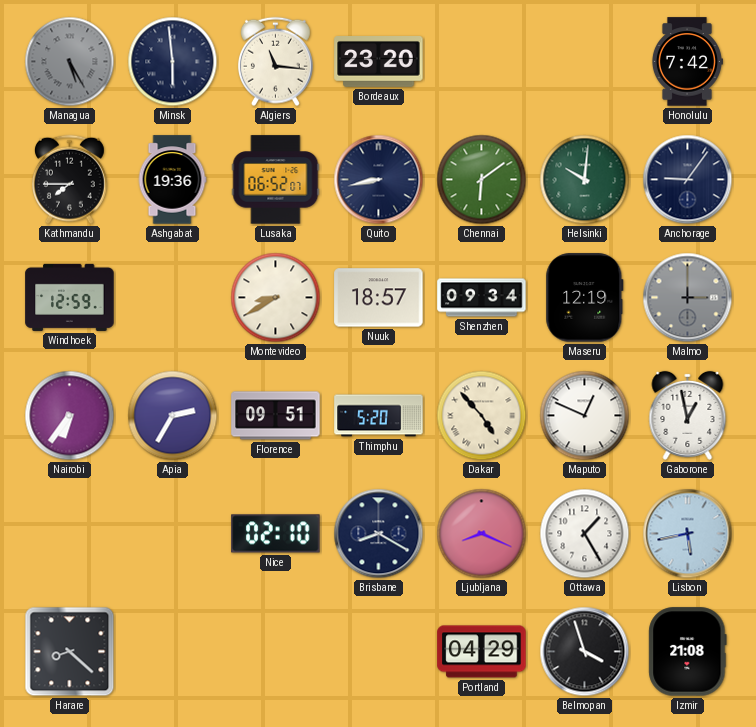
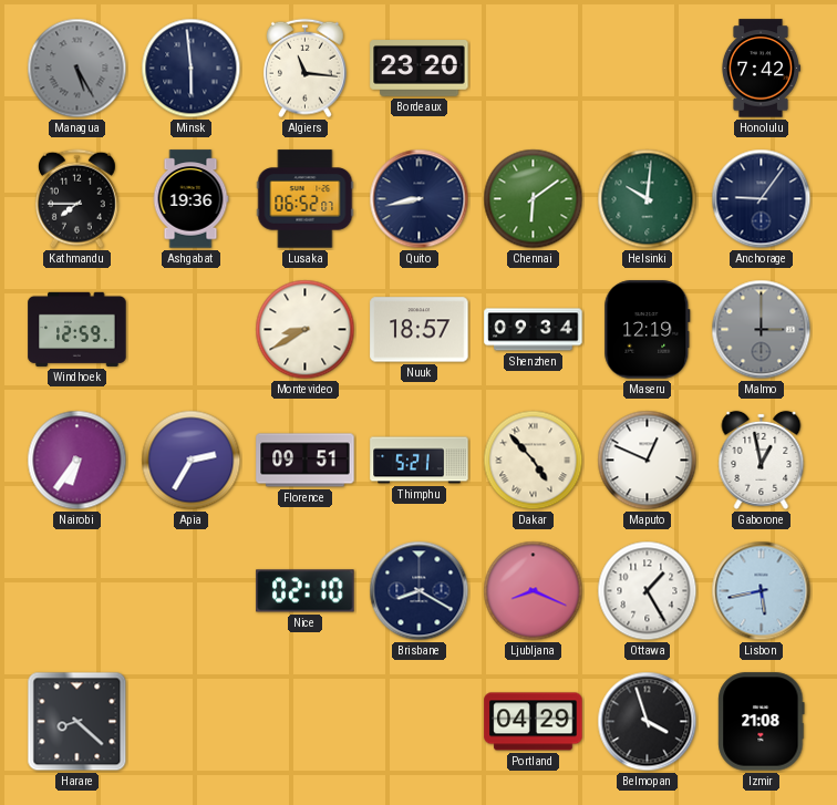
Thimphu: 5:20 -> 5:21 (420, 461)
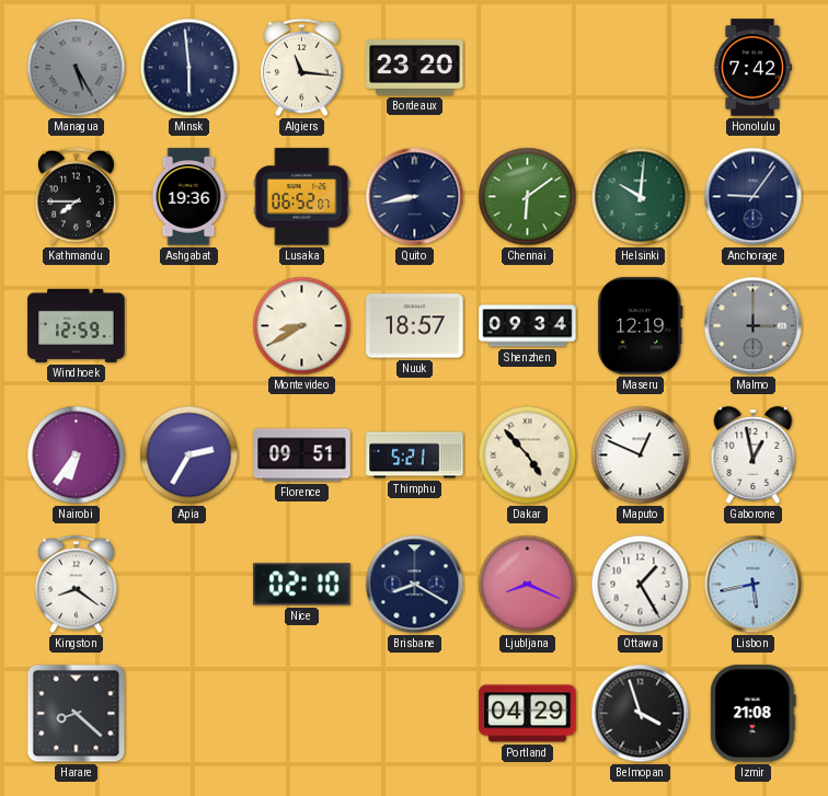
Kingston: none -> 8:21 (76, 585)
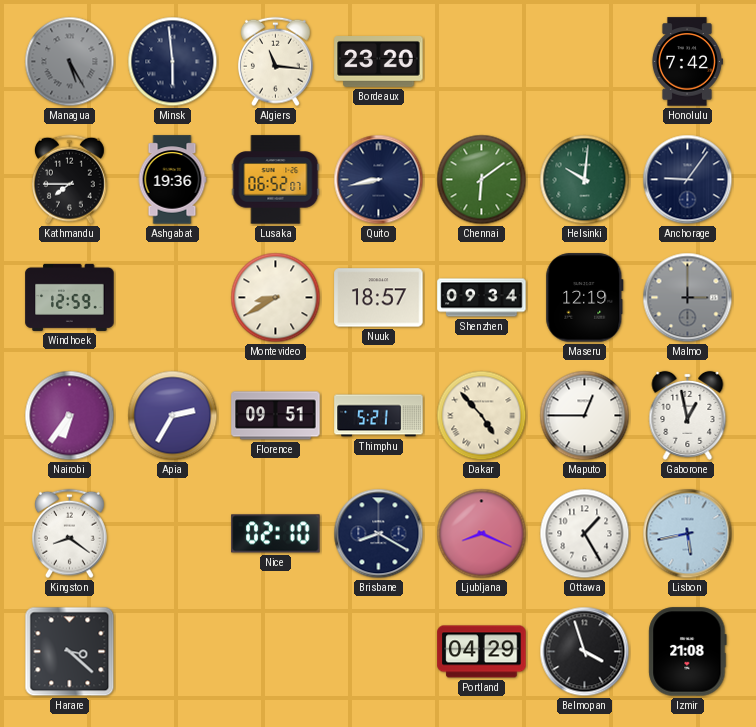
Maputo: 12:49 -> 12:45 (585, 416)
Harare: 8:22 -> 3:22 (70, 652)
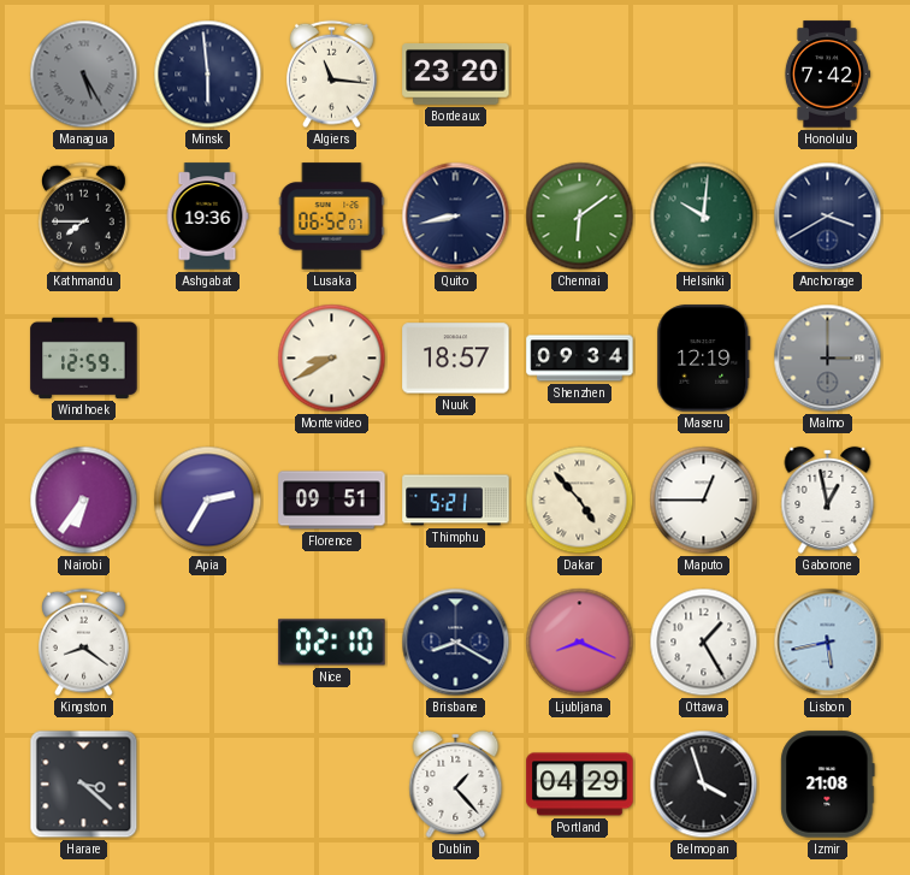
Anchorage: 9:06 -> 3:40 (828, 217)
Dublin: none -> 1:23 (456, 784)
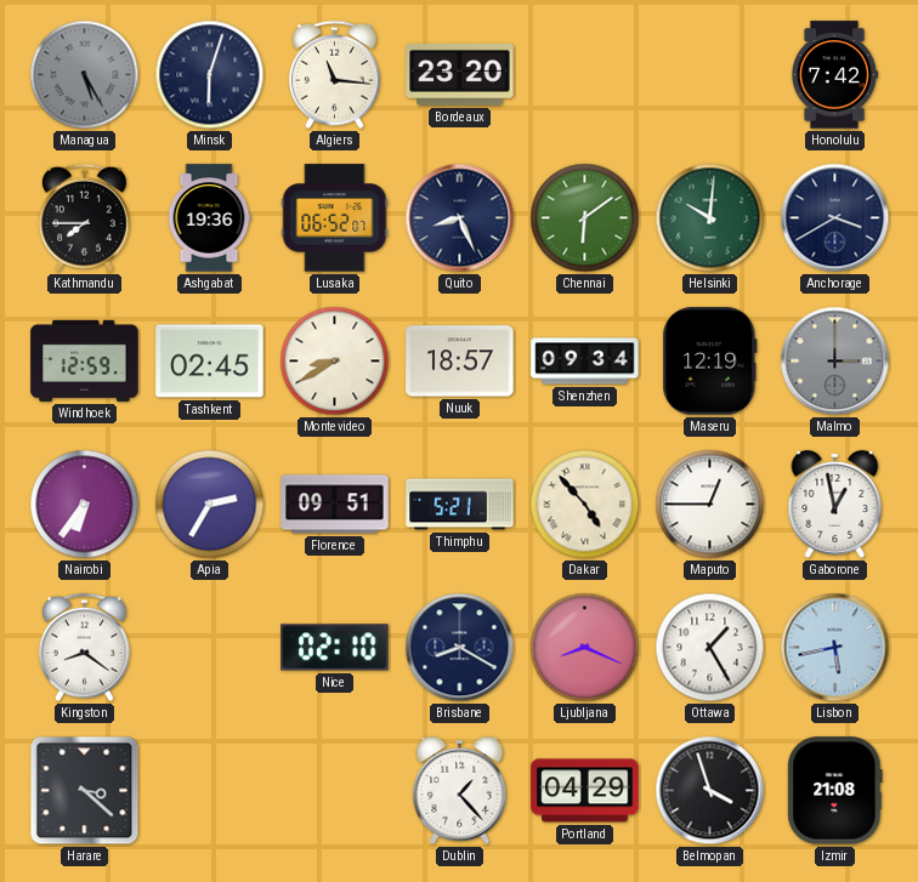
Minsk: 5:59 -> 6:03 (210, 75)
Quito: 8:43 -> 8:26 (460, 218)
Tashkent: none -> 02:45 (210, 362)
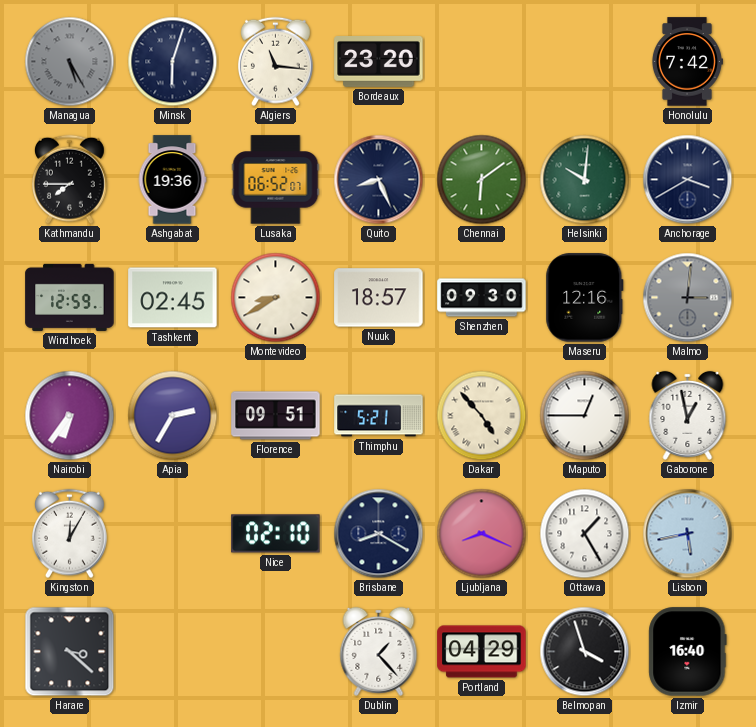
Shenzhen: 09:34 -> 09:30 (482, 298)
Maseru: 12:19 -> 12:16 (585, 298)
Malmo: 3:00 -> 3:01 (688, 298)
Kingston: 8:21 -> 12:05 (69, 534)
Izmir: 21:08 -> 16:40 (688, 652)
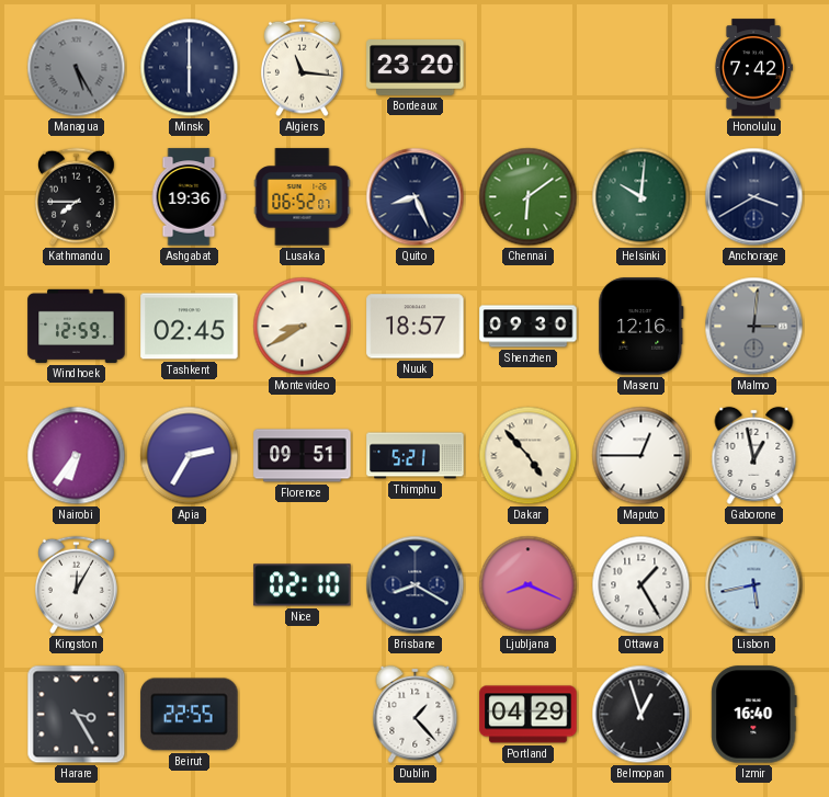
Minsk: 6:03 -> 6:00 (190, 68)
Harare: 3:22 -> 3:25 (77, 715)
Beirut: none -> 22:55 (190, 715)
Belmopan: 3:57 -> 12:57 (641, 715)
